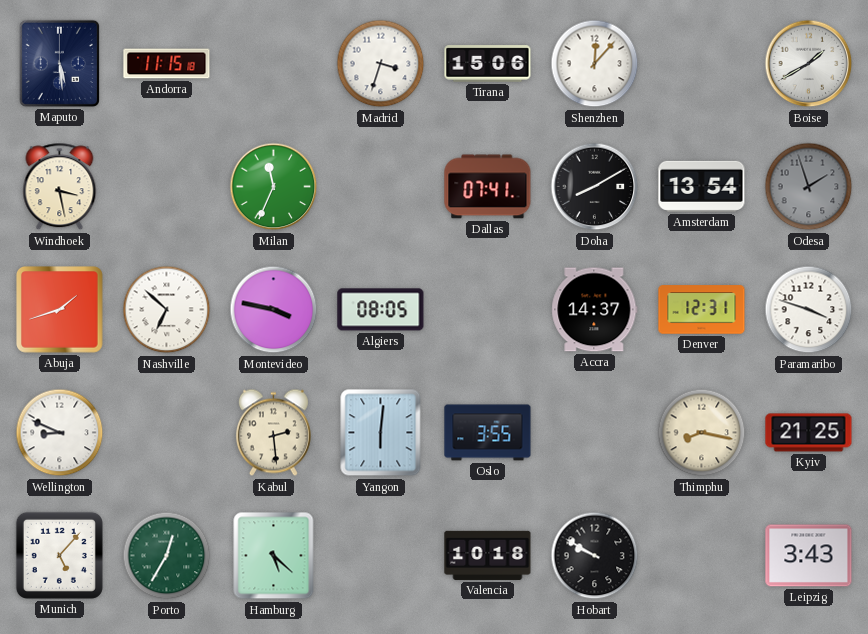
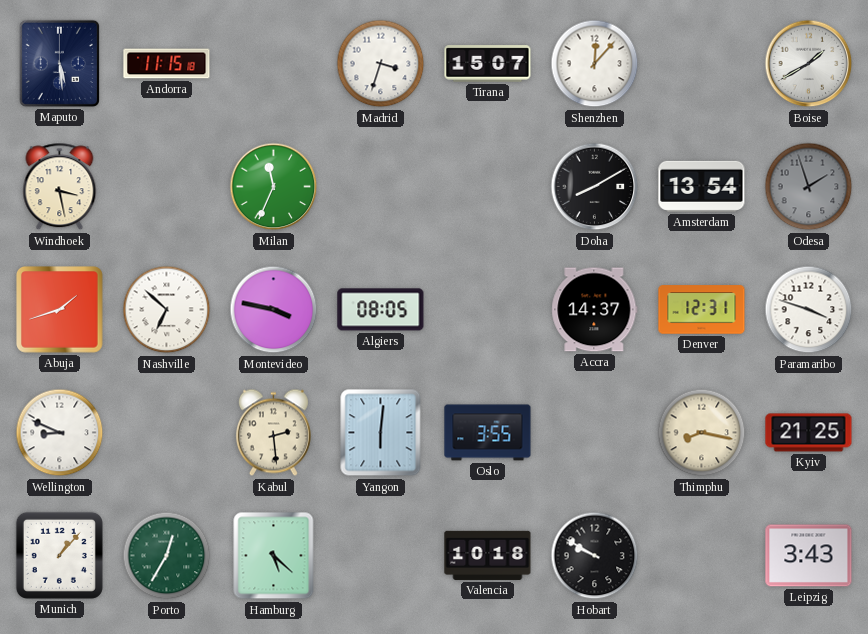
Tirana: 15:06 -> 15:07 (488, 64)
Dallas: 07:41 -> none (488, 187)
Munich: 5:07 -> 1:07 (59, 555)
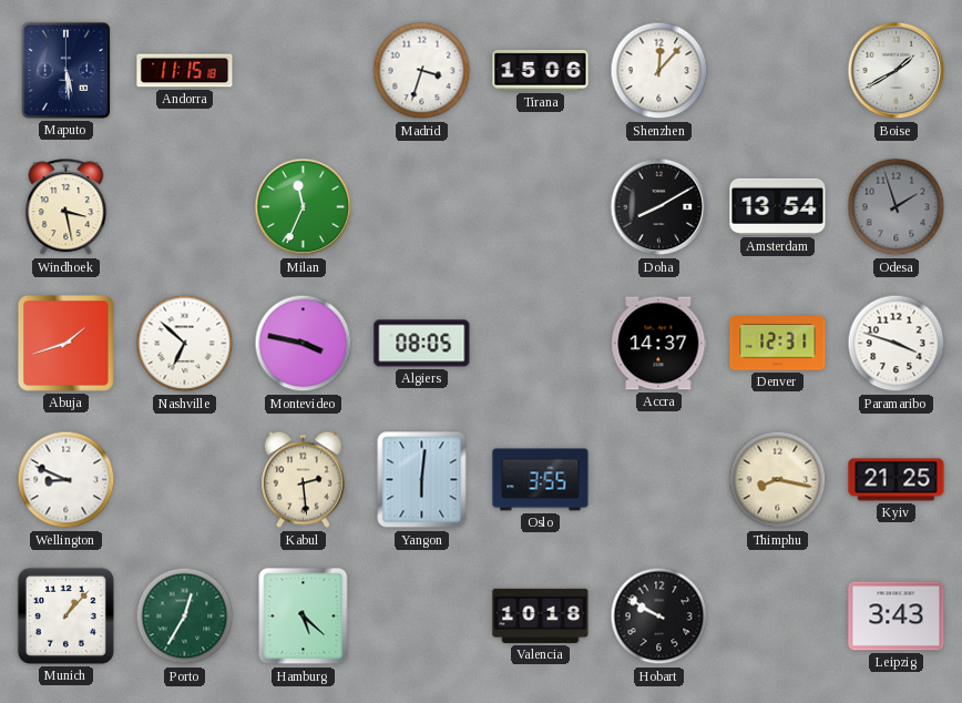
Tirana: 15:07 -> 15:06 (541, 71)
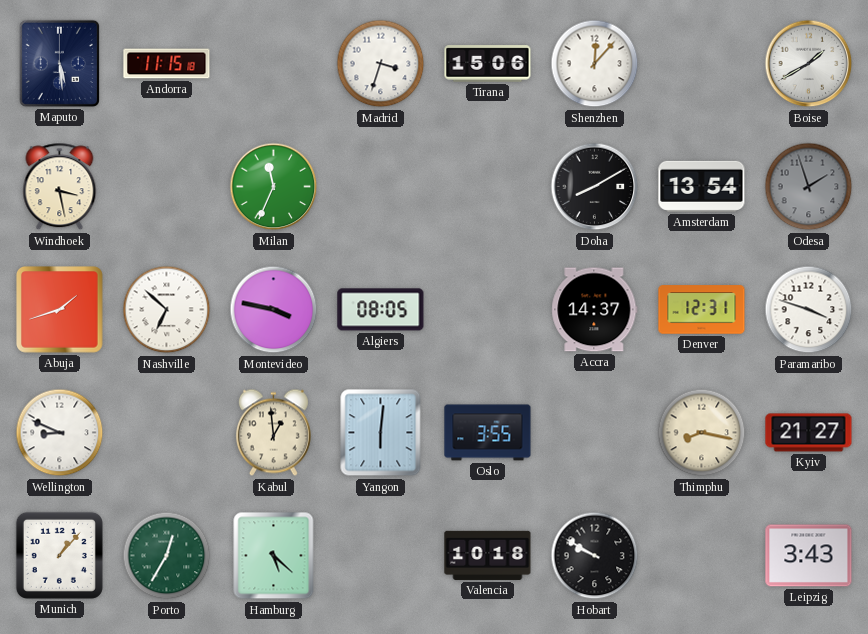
Kabul: 2:29 -> 12:59 (273, 433)
Kyiv: 21:25 -> 21:27 (809, 433)
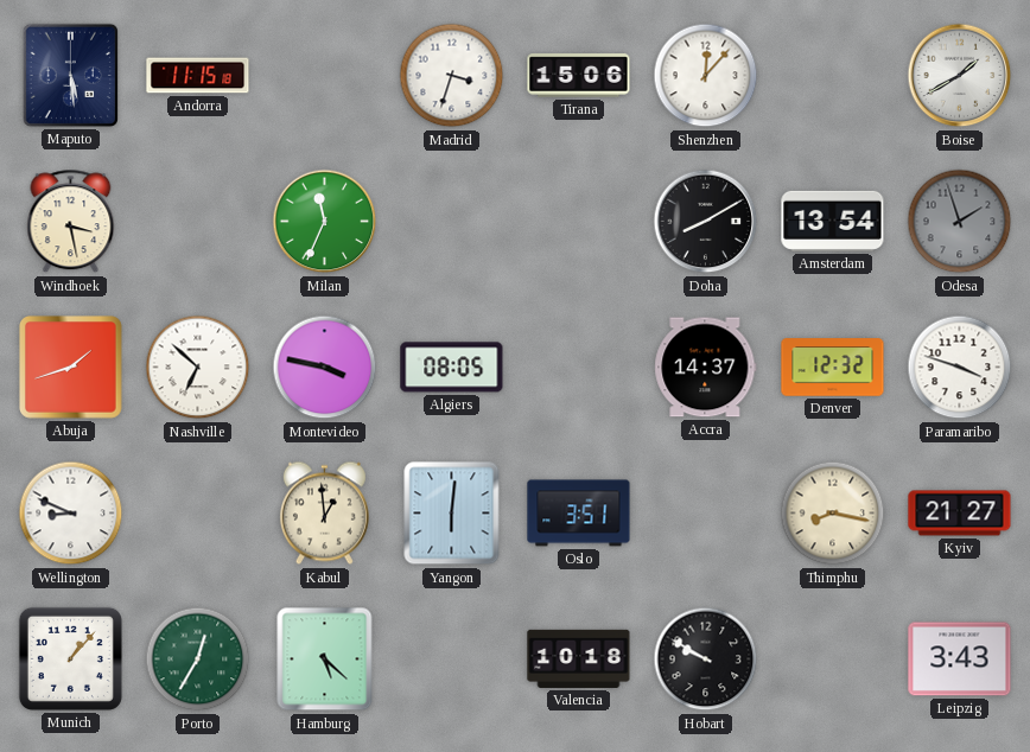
Denver: 12:31 -> 12:32 (833, 368)
Oslo: 3:55 -> 3:51 (579, 514)
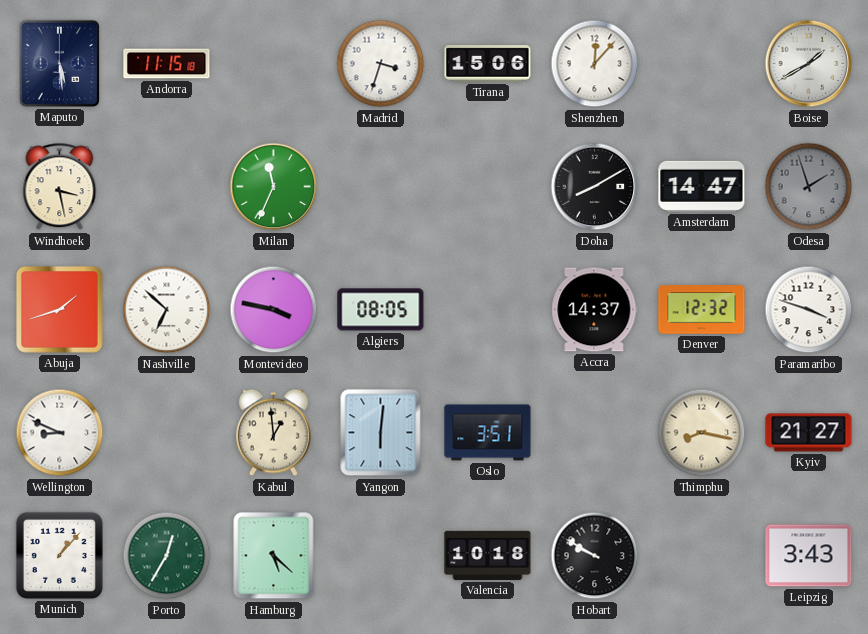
Amsterdam: 13:54 -> 14:47 (702, 186)
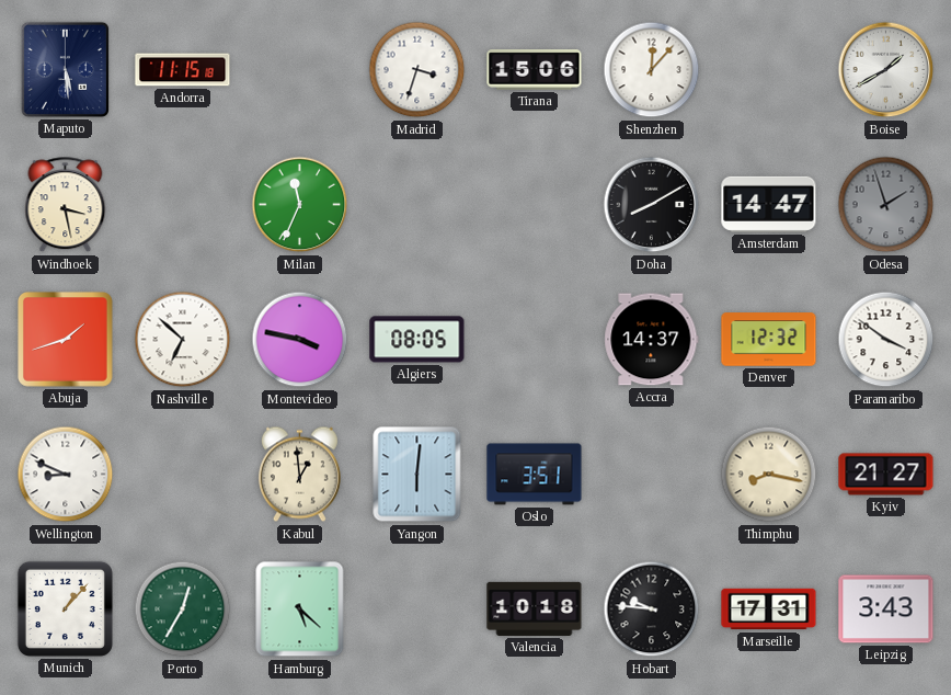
Paramaribo: 3:48 -> 3:51 (886, 340)
Hobart: 9:50 -> 9:46 (652, 609)
Marseille: none -> 17:31 (769, 609)
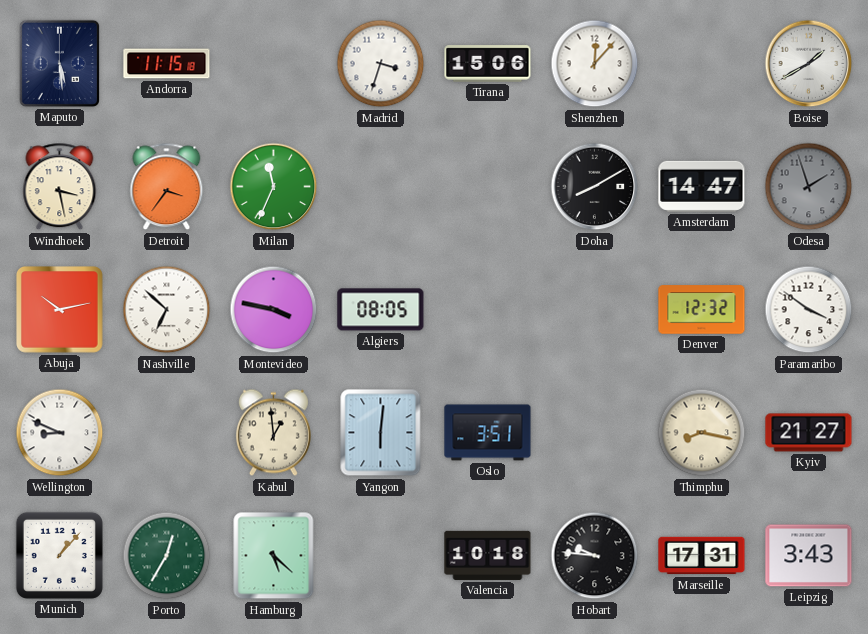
Detroit: none -> 3:36 (167, 187)
Abuja: 1:42 -> 10:13 (60, 310)
Accra: 14:37 -> none (652, 340)
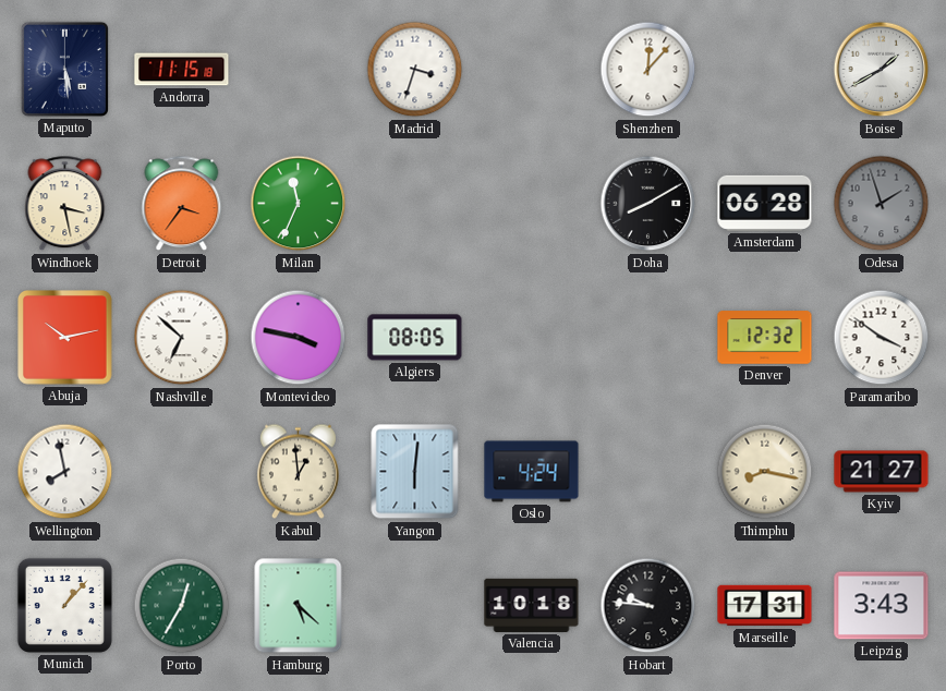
Tirana: 15:06 -> none (488, 64)
Amsterdam: 14:47 -> 06:28 (765, 203)
Wellington: 8:49 -> 7:58 (65, 472)
Oslo: 3:51 -> 4:24 (532, 472)
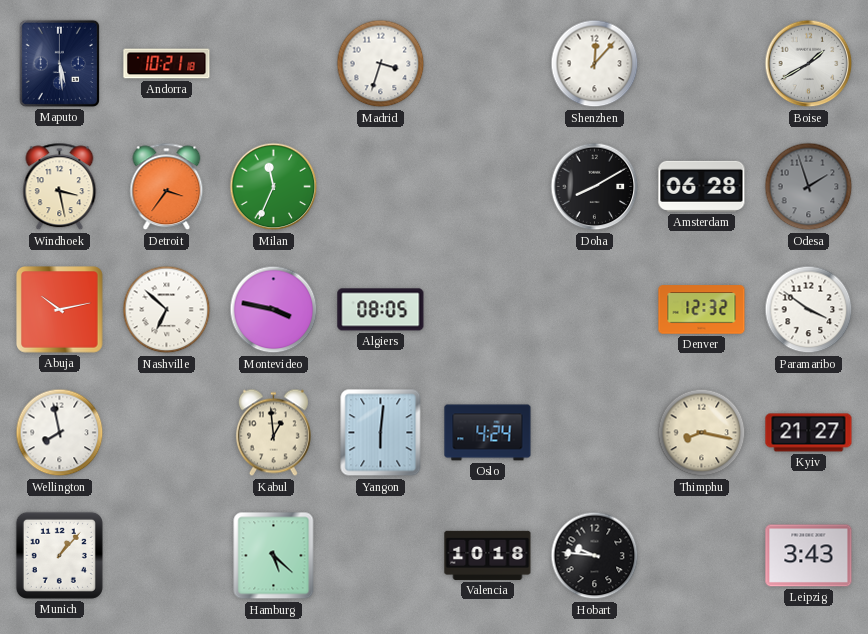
Andorra: 11:15 -> 10:21 (167, 64)
Porto: 12:35 -> none (182, 606)
Marseille: 17:31 -> none (765, 606)
